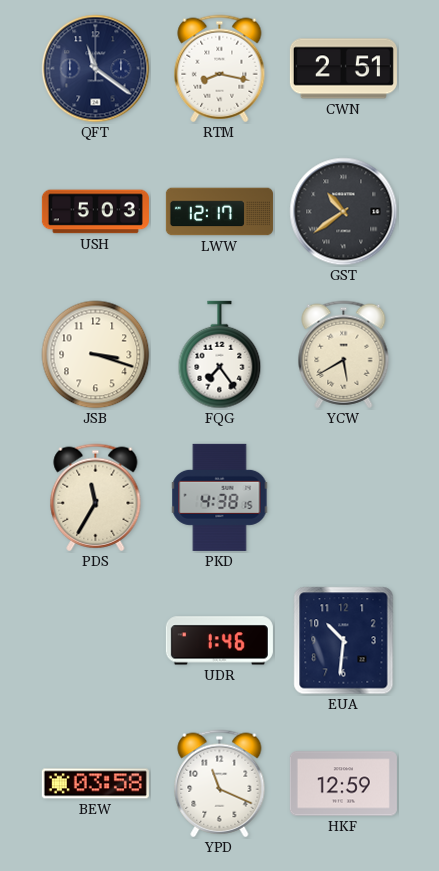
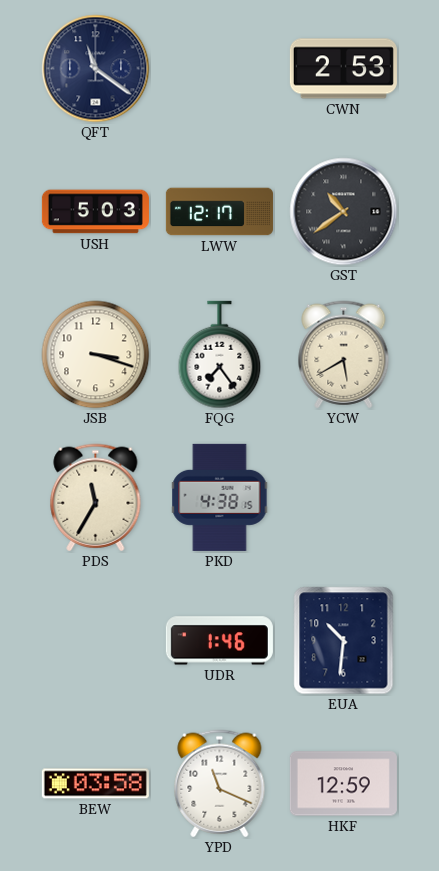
RTM: 8:17 -> none (220, 69)
CWN: 2:51 -> 2:53 (343, 69)
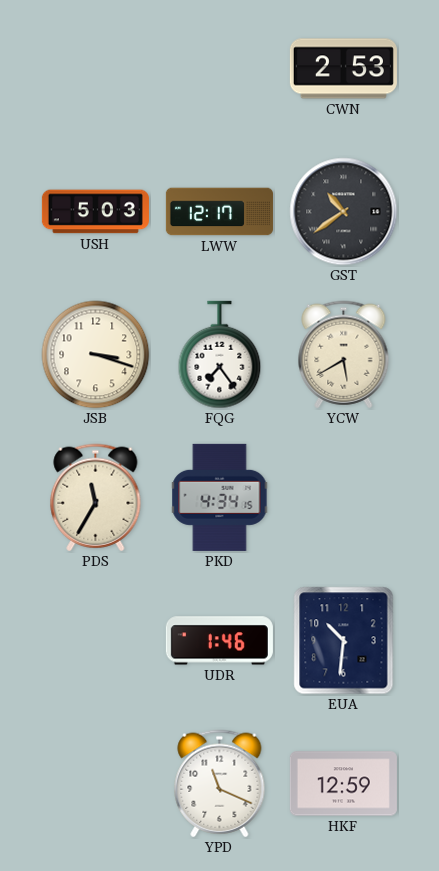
QFT: 11:21 -> none (96, 69)
PKD: 4:38 -> 4:34 (220, 497)
BEW: 03:58 -> none (95, 784)
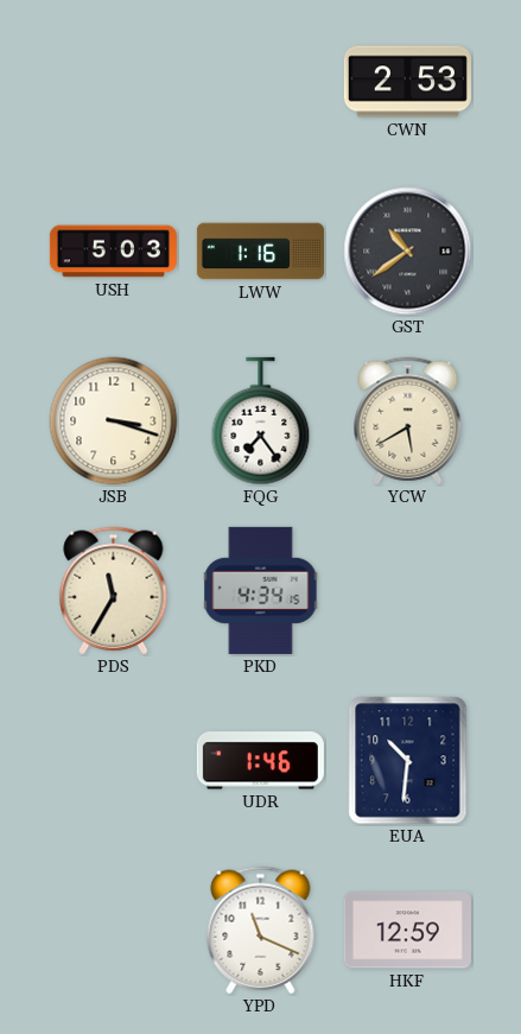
LWW: 12:17 -> 1:16 (260, 252)
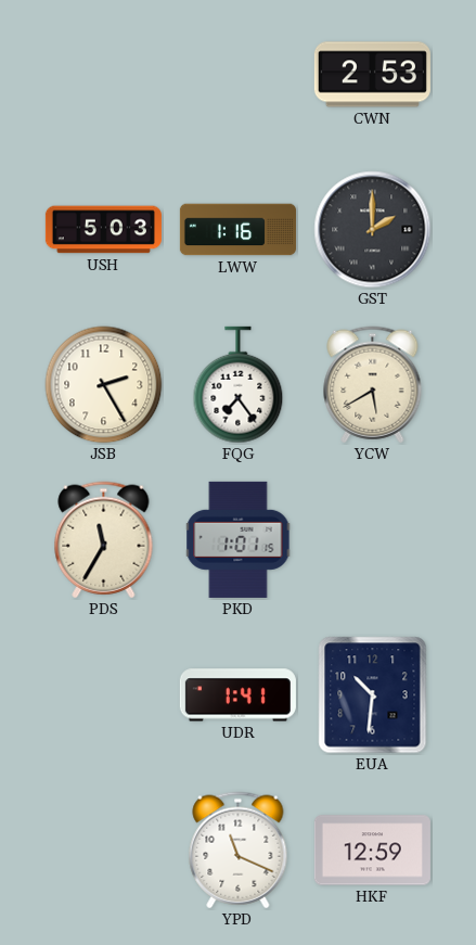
GST: 10:39 -> 2:00 (373, 230)
JSB: 3:18 -> 2:25 (104, 385)
PKD: 4:34 -> 1:01 (239, 539)
UDR: 1:46 -> 1:41 (237, 695)
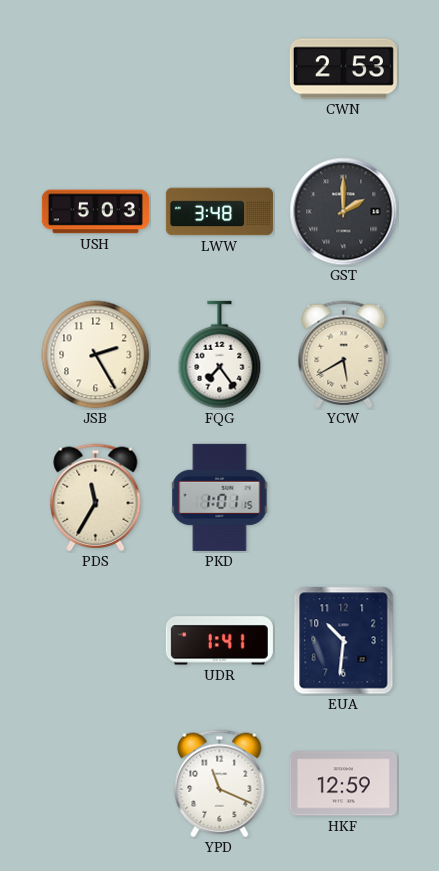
LWW: 1:16 -> 3:48 (219, 212)
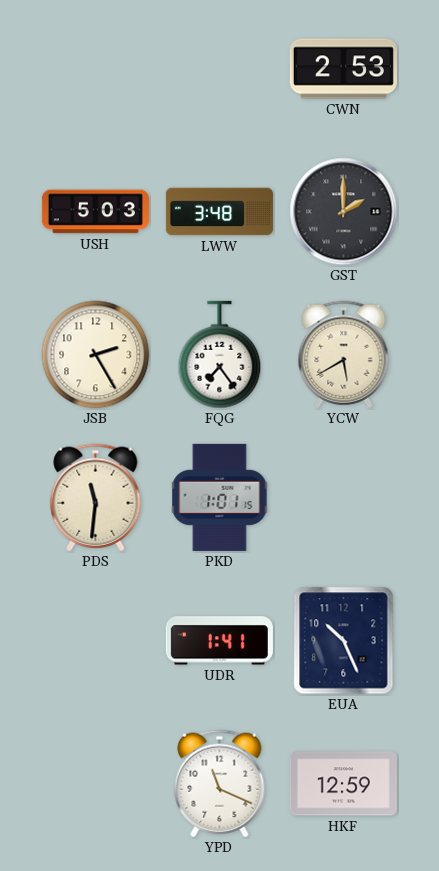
PDS: 11:35 -> 11:31 (96, 498)
EUA: 10:31 -> 10:26 (344, 641)
